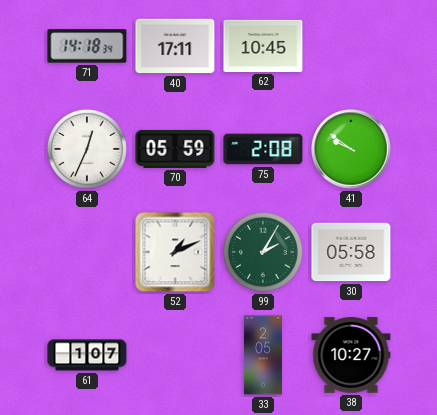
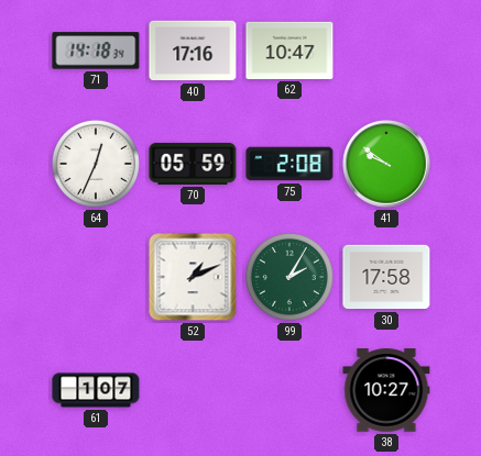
40: 17:11 -> 17:16 (193, 51)
62: 10:45 -> 10:47 (289, 51)
30: 05:58 -> 17:58 (386, 277)
33: 2:05 -> none (263, 355)
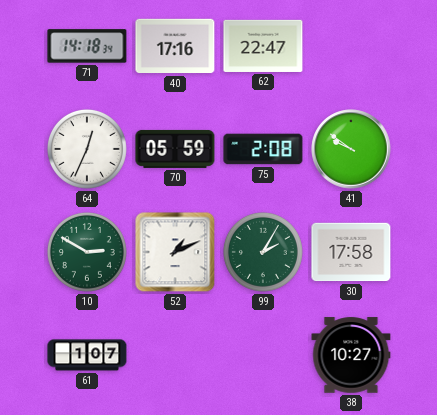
62: 10:47 -> 22:47 (263, 46)
10: none -> 2:50 (87, 252)
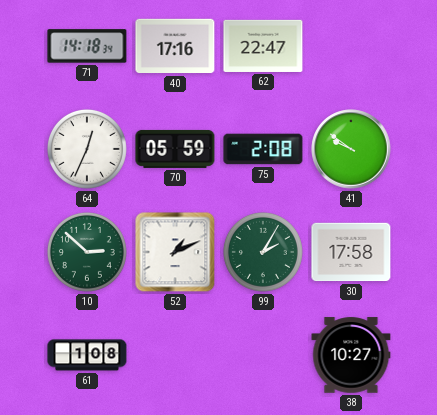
10: 2:50 -> 2:52 (87, 252)
61: 1:07 -> 1:08 (87, 355)
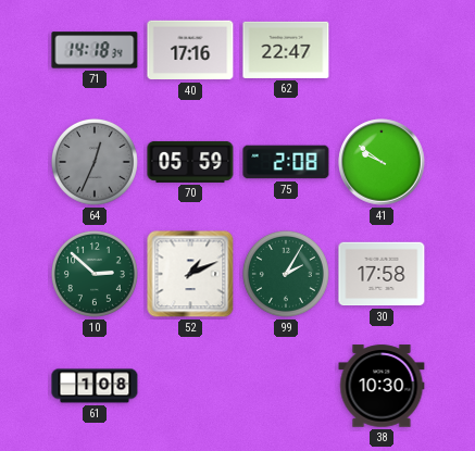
64 dial: white -> grey (95, 162)
38: 10:27 -> 10:30 (382, 386)
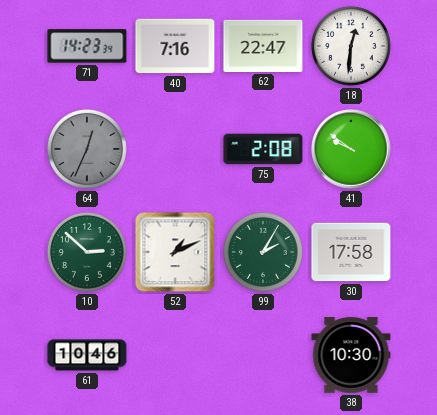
71: 14:18 -> 14:23 (87, 46)
40: 17:16 -> 7:16 (175, 46)
18: none -> 12:31 (351, 46)
70: 05:59 -> none (190, 162)
61: 1:08 -> 10:46 (87, 355)
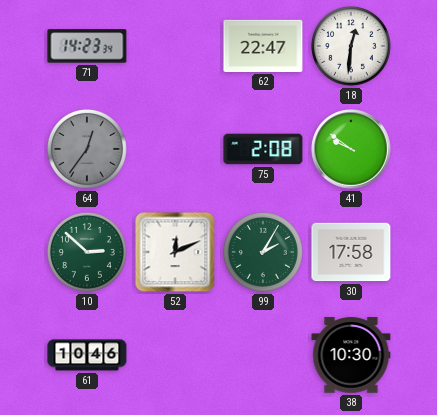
40: 7:16 -> none (175, 46)
64: 12:34 -> 12:36 (87, 149)
52: 1:11 -> 12:11 (175, 252)
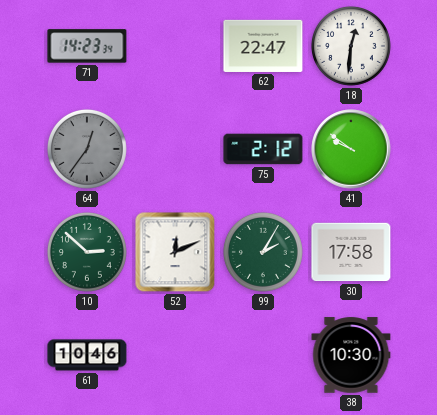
75: 2:08 -> 2:12 (263, 149)
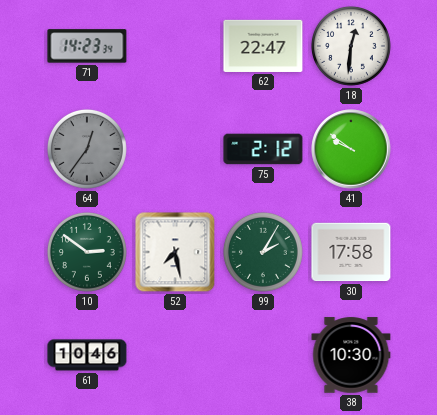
10: 2:52 -> 2:51 (87, 252)
52: 12:11 -> 7:28 (175, 252)
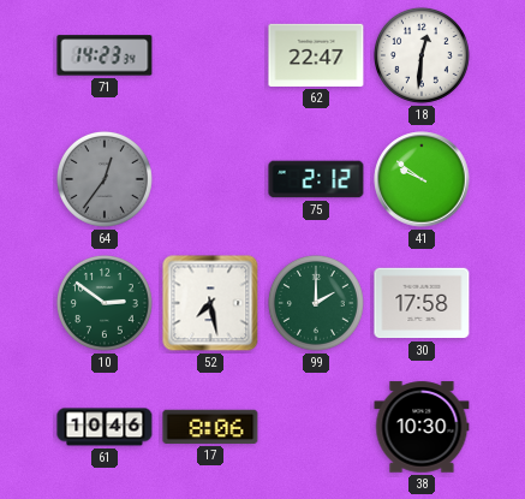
99: 2:05 -> 2:00 (316, 303)
17: none -> 8:06 (210, 427)
